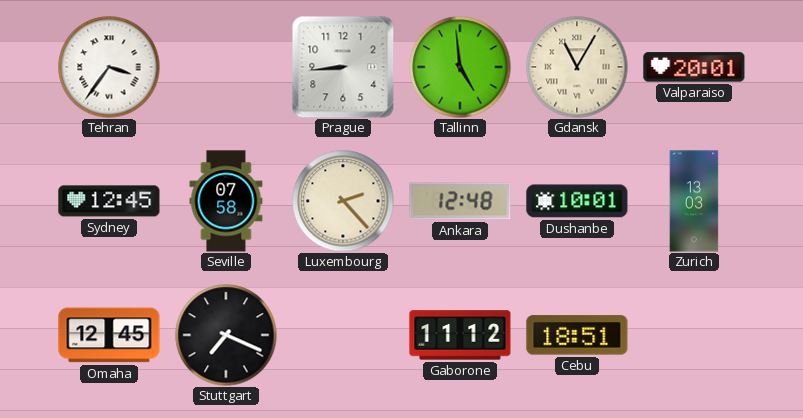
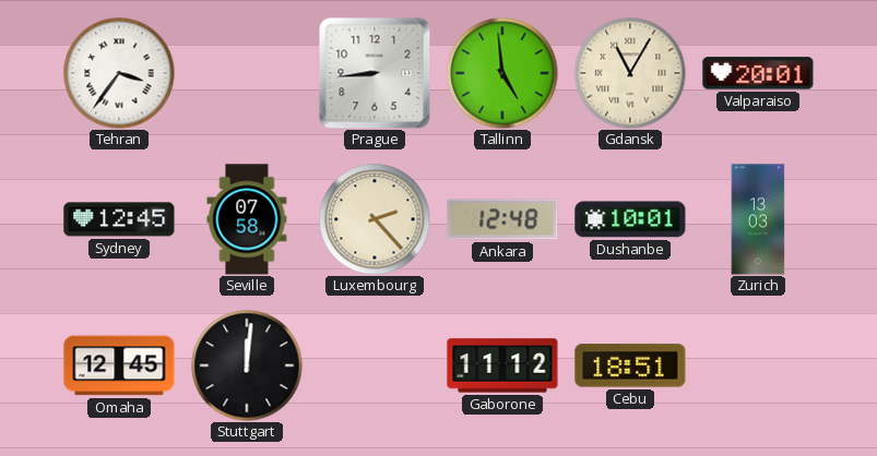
Stuttgart: 7:19 -> 12:01 (247, 365)
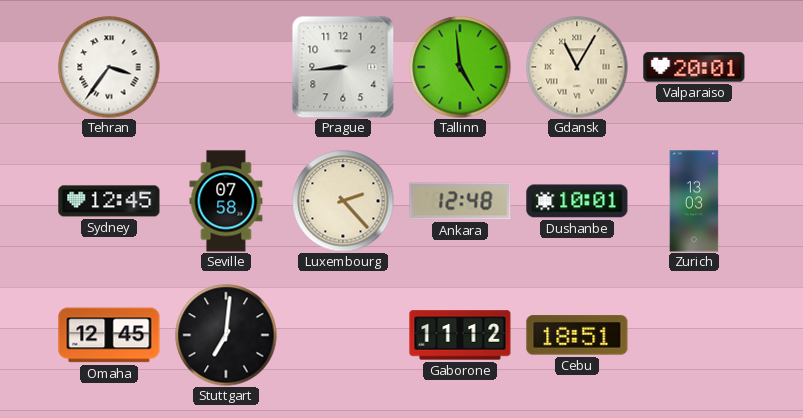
Stuttgart: 12:01 -> 7:01 (226, 335)
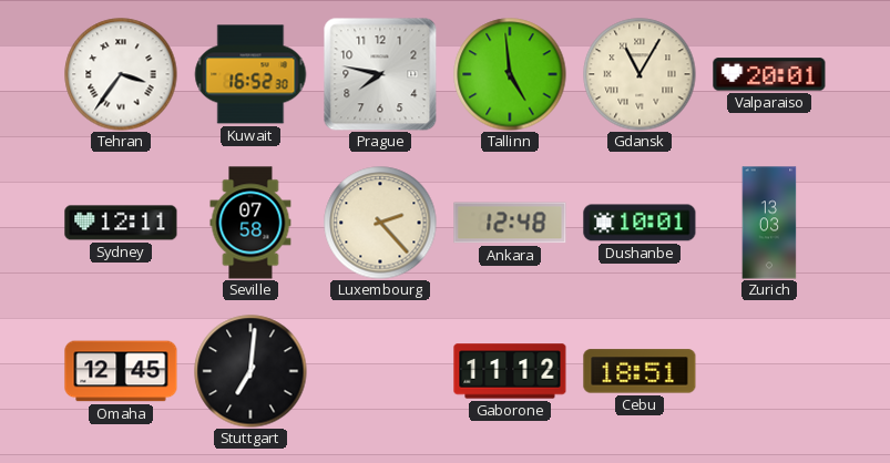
Kuwait: none -> 16:52 (250, 74)
Prague: 8:44 -> 7:47 (380, 74)
Sydney: 12:45 -> 12:11 (121, 223)
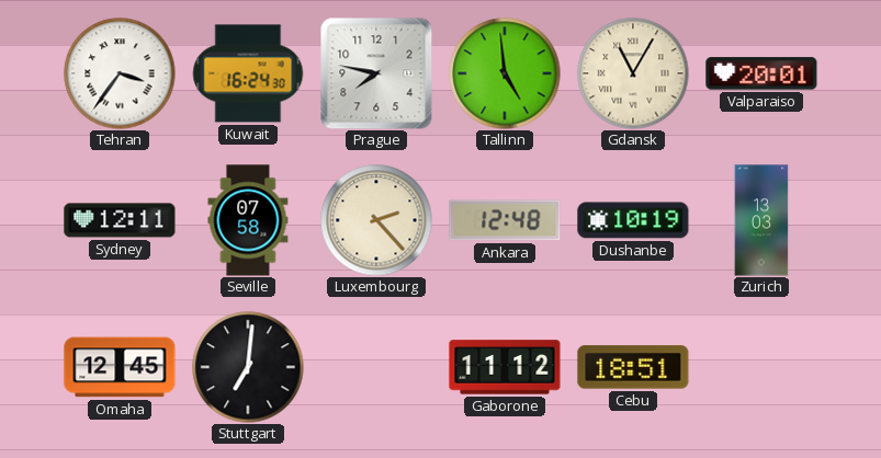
Kuwait: 16:52 -> 16:24 (248, 73)
Dushanbe: 10:01 -> 10:19 (633, 220)
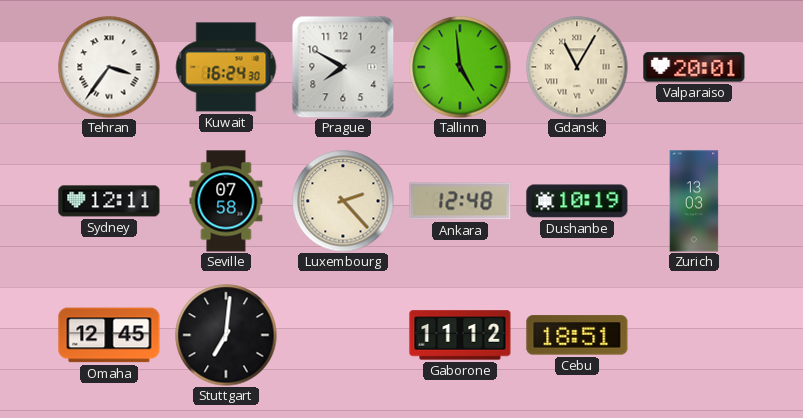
Prague: 7:47 -> 7:50 (343, 67)
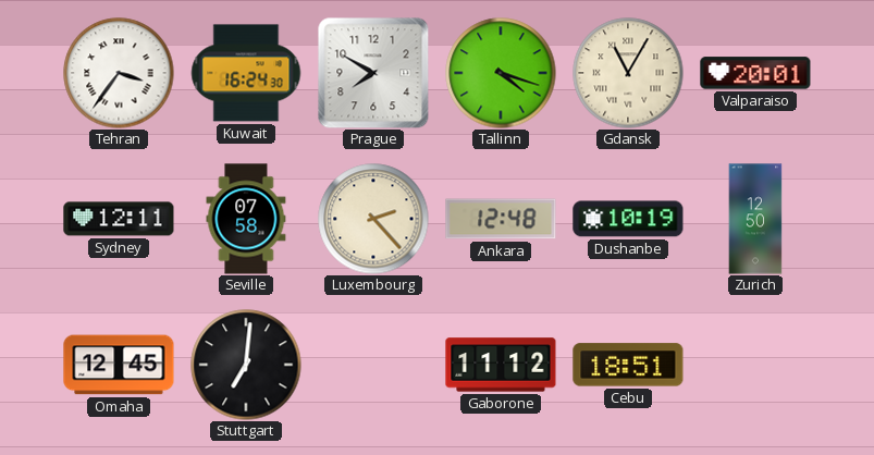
Tallinn: 4:59 -> 4:18 (501, 73)
Zurich: 13:03 -> 12:50 (755, 219)
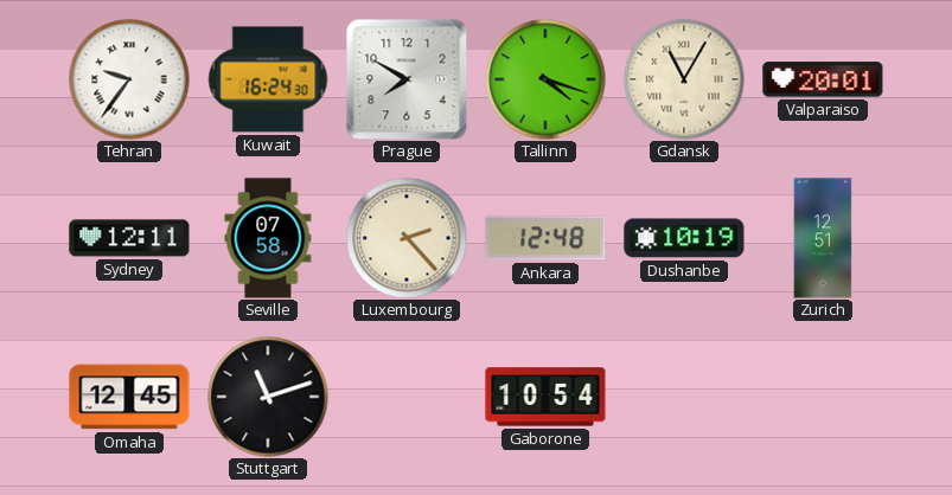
Tehran: 3:36 -> 9:36 (129, 79)
Zurich: 12:50 -> 12:51 (823, 238)
Stuttgart: 7:01 -> 11:12 (268, 397)
Gaborone: 11:12 -> 10:54 (545, 397)
Cebu: 18:51 -> none (628, 365)
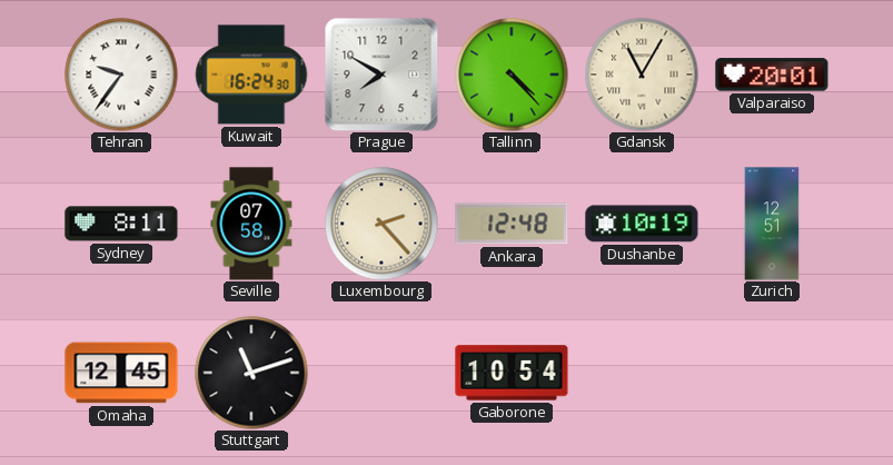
Tallinn: 4:18 -> 4:23 (512, 75)
Sydney: 12:11 -> 8:11 (121, 224)
